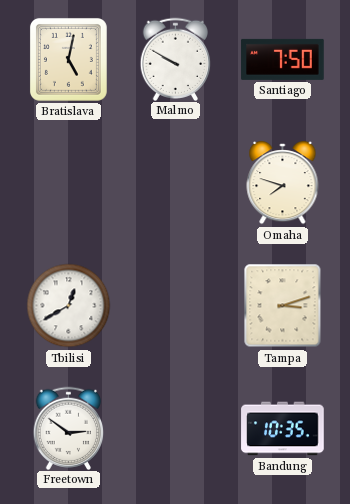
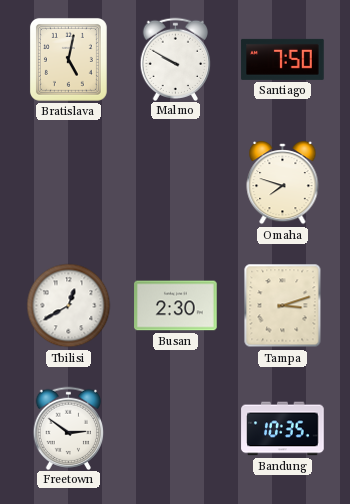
Busan: none -> 2:30 (176, 306)
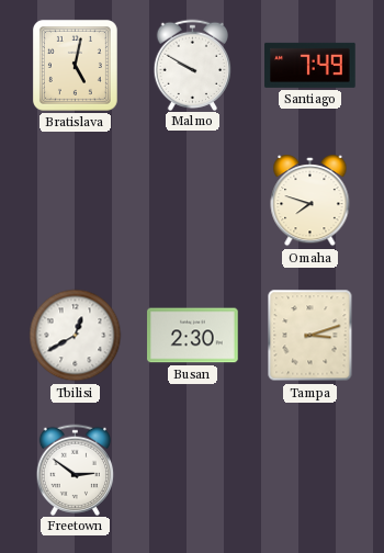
Santiago: 7:50 -> 7:49 (310, 65)
Bandung: 10:35 -> none (283, 429)
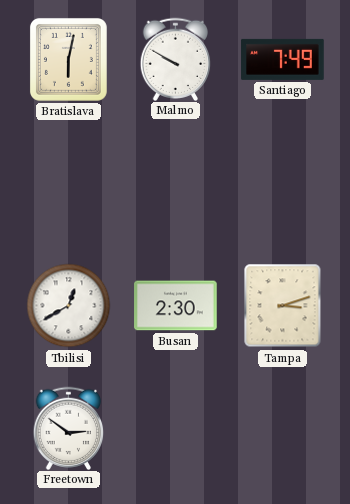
Bratislava: 5:02 -> 6:02 (68, 59)
Omaha: 7:48 -> none (310, 202)
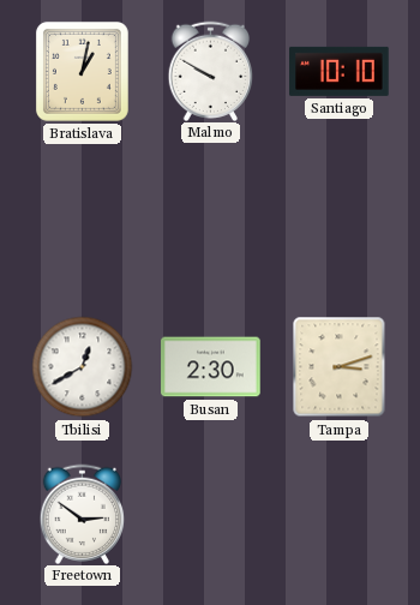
Bratislava: 6:02 -> 1:02 (82, 71)
Santiago: 7:49 -> 10:10 (340, 71)
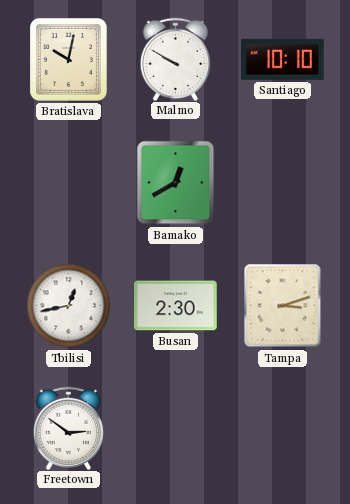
Bratislava: 1:02 -> 10:02 (68, 59)
Bamako: none -> 12:40 (176, 183)
Tbilisi: 12:40 -> 12:43 (69, 306)
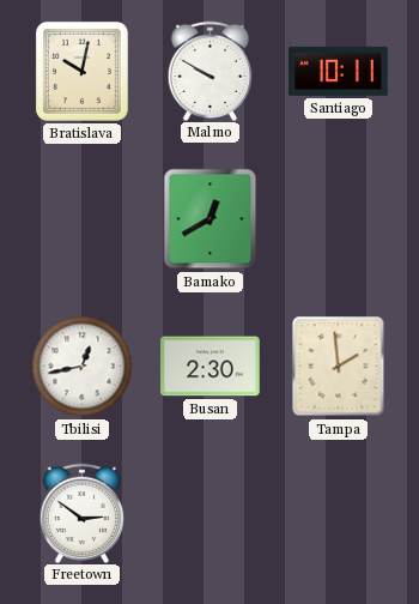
Santiago: 10:10 -> 10:11 (339, 71)
Tampa: 3:12 -> 1:59 (339, 367)
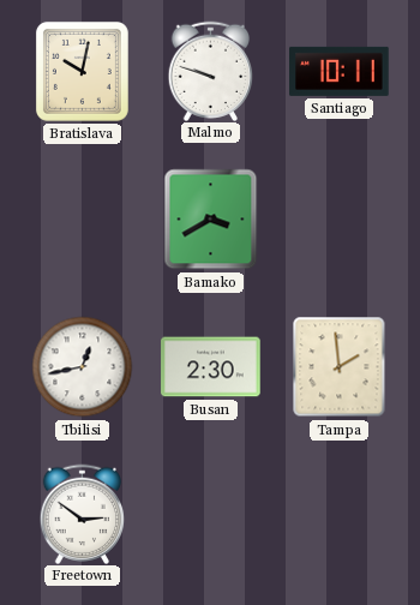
Malmo: 9:50 -> 9:48 (211, 71)
Bamako: 12:40 -> 3:40 (211, 220)
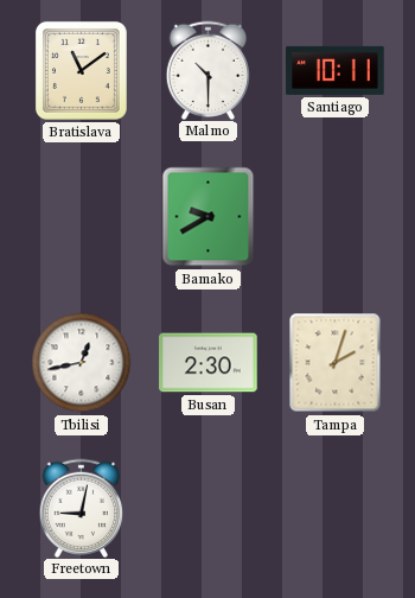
Bratislava: 10:02 -> 11:09 (81, 70)
Malmo: 9:48 -> 10:30 (209, 70)
Bamako: 3:40 -> 9:40 (209, 217)
Tampa: 1:59 -> 2:03 (336, 363)
Freetown: 2:51 -> 9:02 (82, 508)
